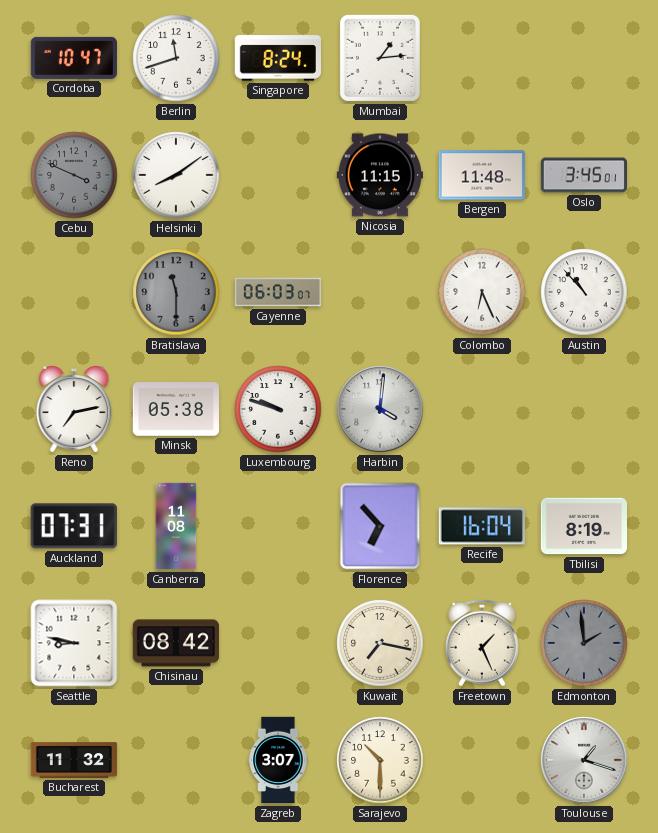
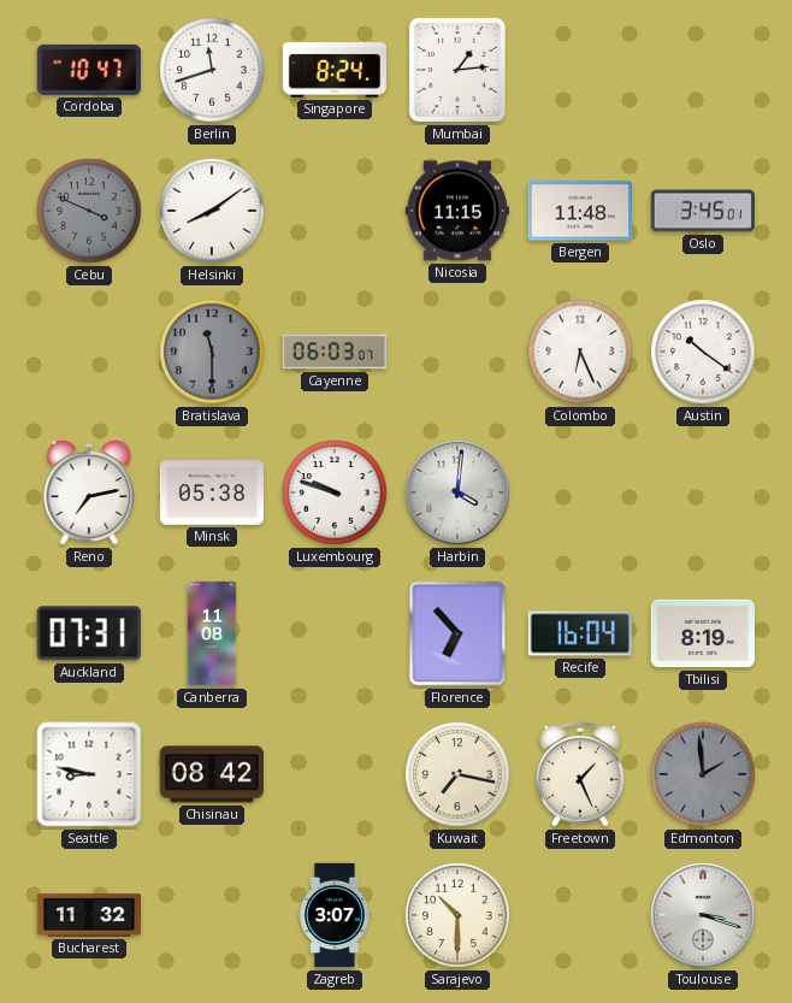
Austin: 10:53 -> 10:21 (703, 352)
Toulouse: 1:18 -> 3:18 (703, 915)
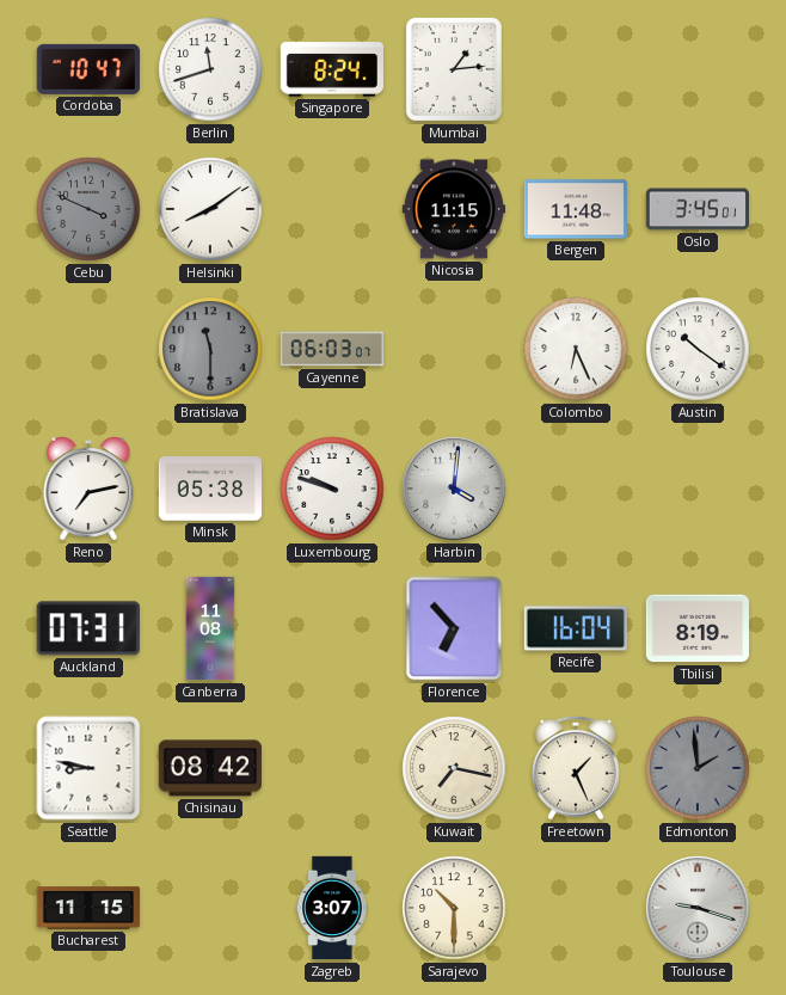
Bucharest: 11:32 -> 11:15 (88, 908)
Toulouse: 3:18 -> 9:18 (698, 908)
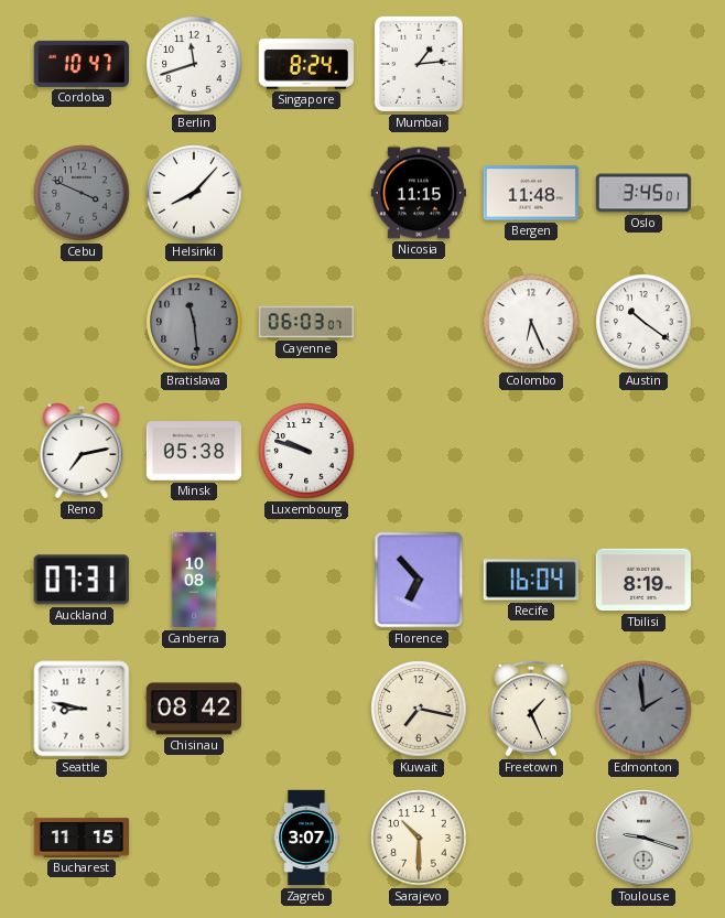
Helsinki: 8:09 -> 8:07 (194, 193)
Bratislava: 11:30 -> 11:29 (194, 322)
Harbin: 4:01 -> none (454, 489)
Canberra: 11:08 -> 10:08 (194, 580)
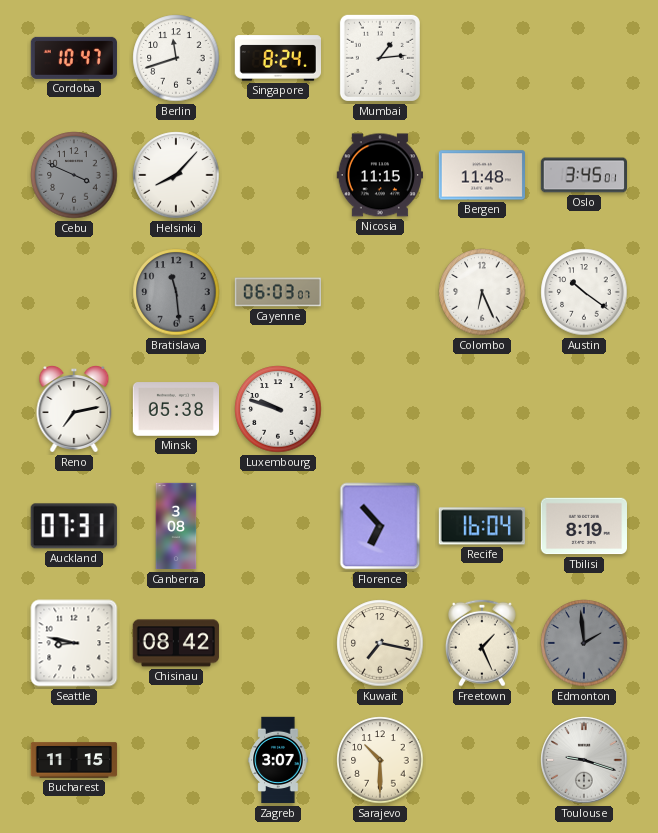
Canberra: 10:08 -> 3:08 (176, 526)
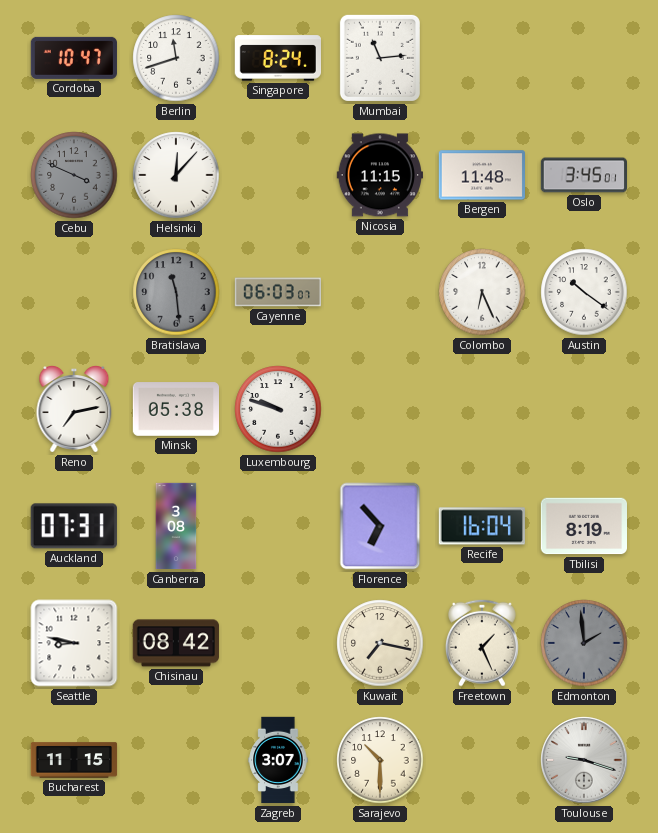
Mumbai: 1:14 -> 11:14 (380, 58)
Helsinki: 8:07 -> 12:07 (176, 175)
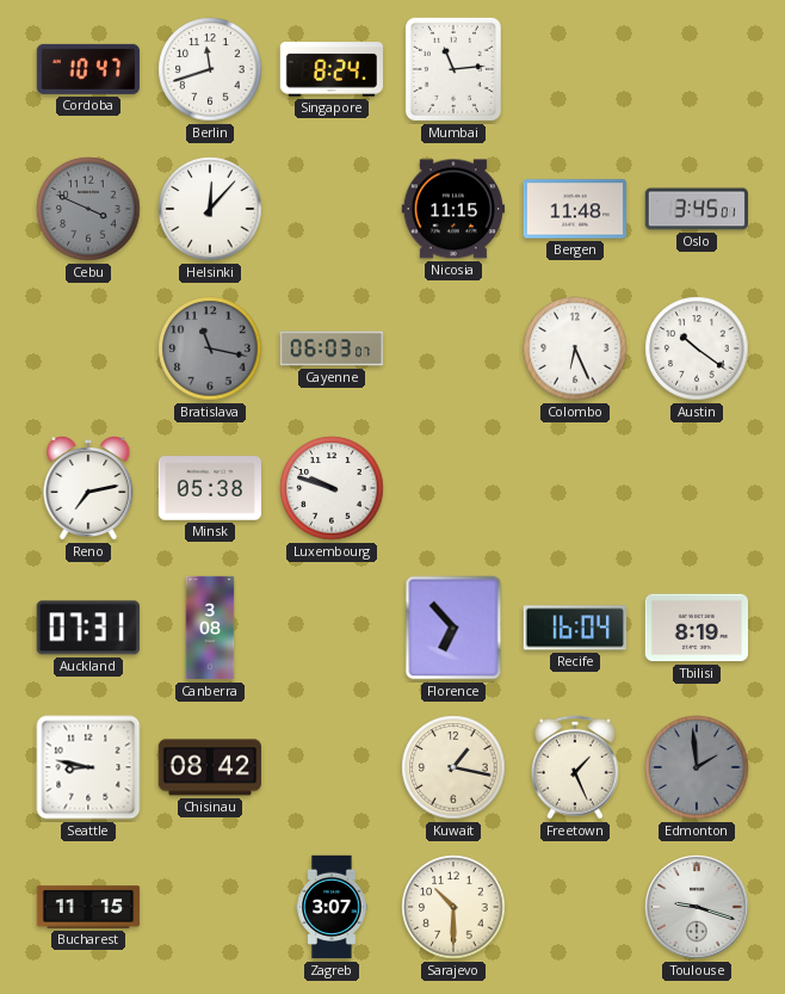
Bratislava: 11:29 -> 11:17 (210, 348)
Kuwait: 7:17 -> 1:17 (453, 767)
